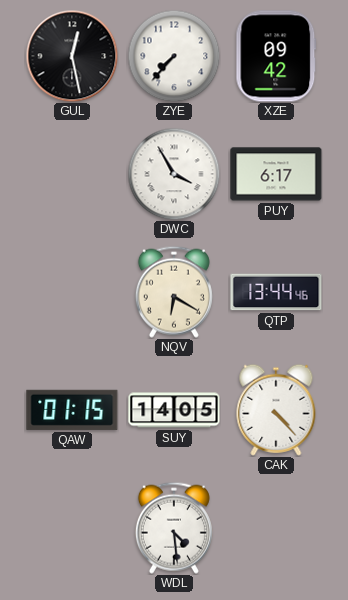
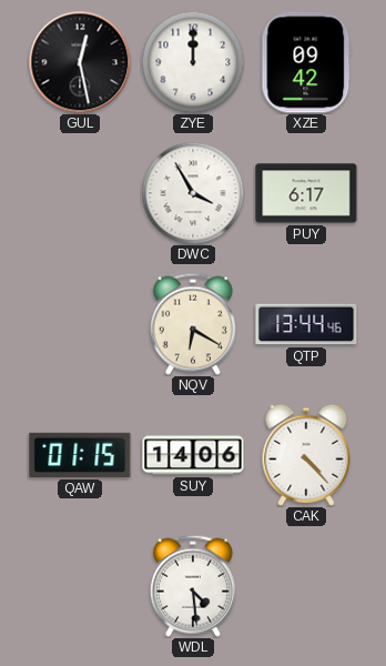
ZYE: 7:37 -> 12:00 (193, 62)
SUY: 14:05 -> 14:06 (193, 455)
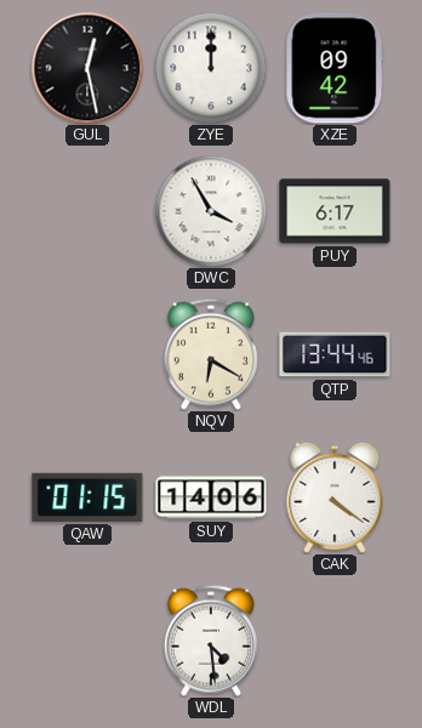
CAK: 4:23 -> 4:21 (335, 497)
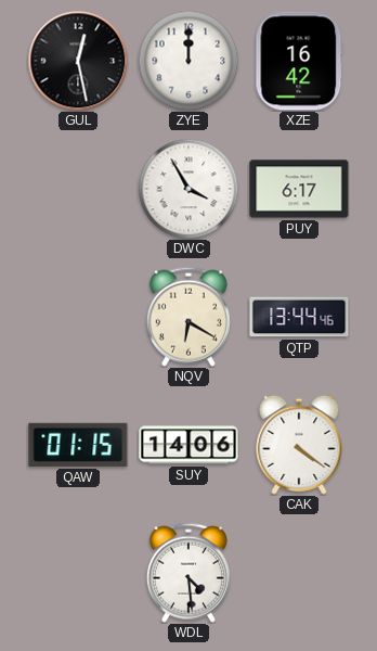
XZE: 09:42 -> 16:42 (299, 61)
